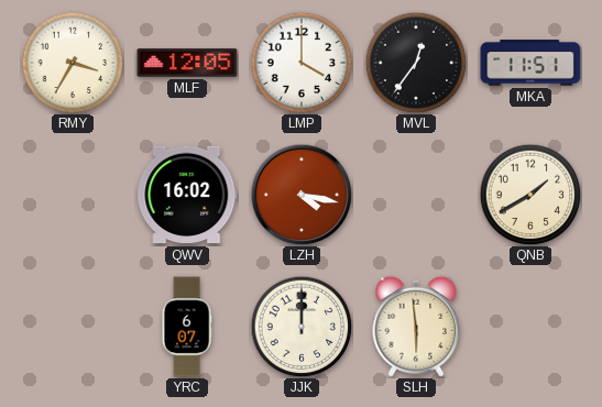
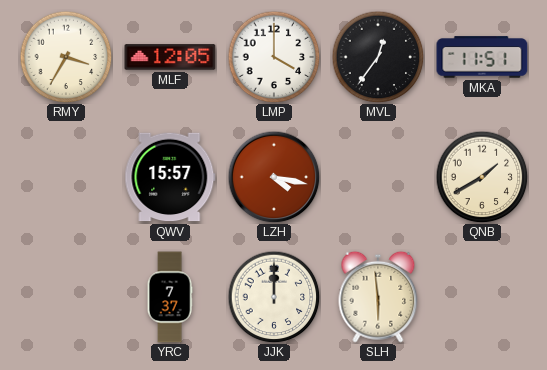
QWV: 16:02 -> 15:57 (170, 177)
YRC: 6:07 -> 7:37 (170, 297)
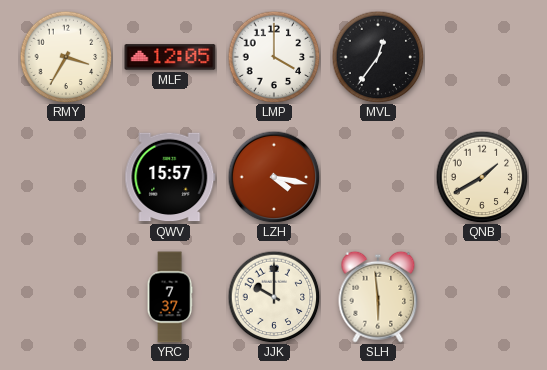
MKA: 11:51 -> none (482, 57)
JJK: 12:00 -> 10:00 (274, 297)
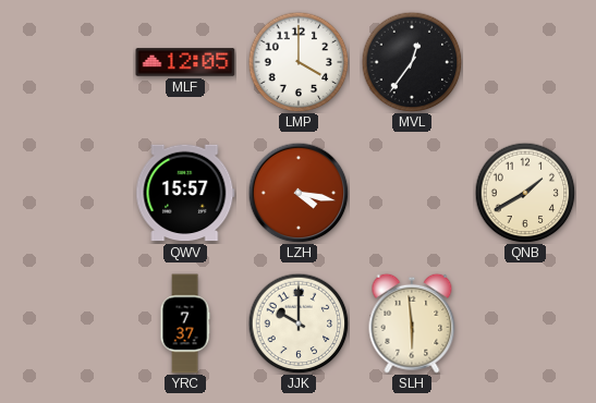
RMY: 3:35 -> none (66, 57)
